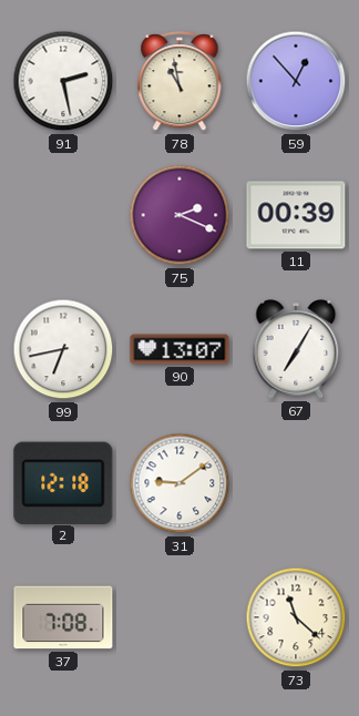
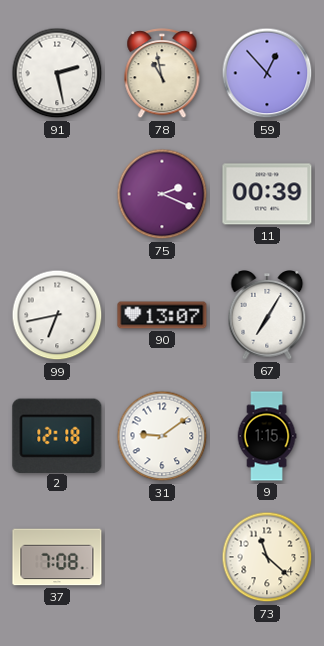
9: none -> 1:15 (267, 436)
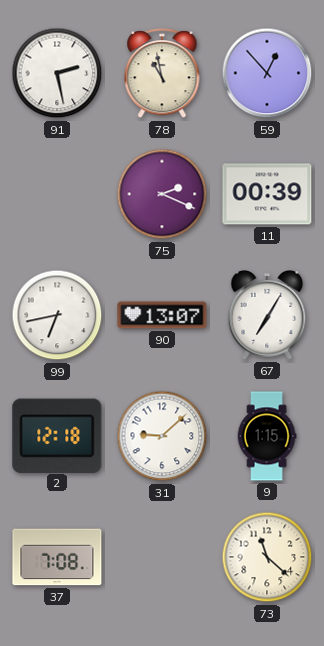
31: 9:09 -> 9:08 (162, 436)
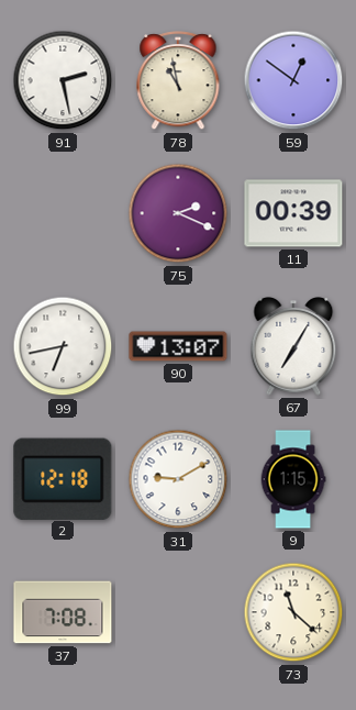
59: 12:53 -> 12:51 (293, 80)
31: 9:08 -> 9:10 (178, 479)
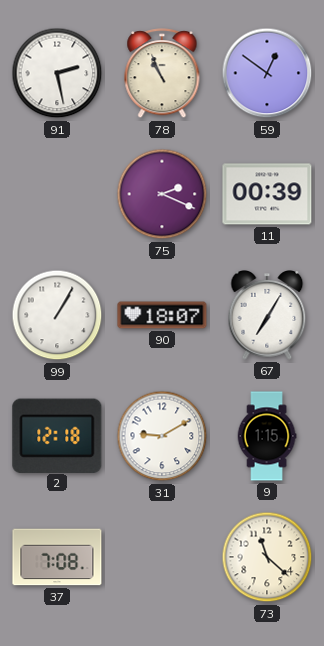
78: 10:58 -> 10:56 (162, 74)
99: 6:43 -> 1:05 (57, 315)
90: 13:07 -> 18:07 (162, 315)
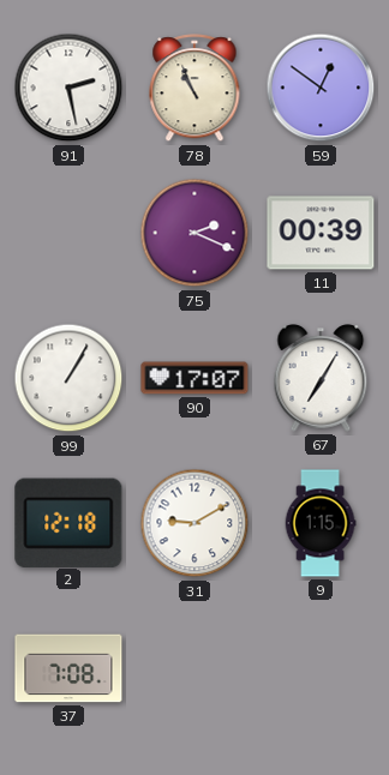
90: 18:07 -> 17:07 (194, 378)
73: 11:22 -> none (267, 557)
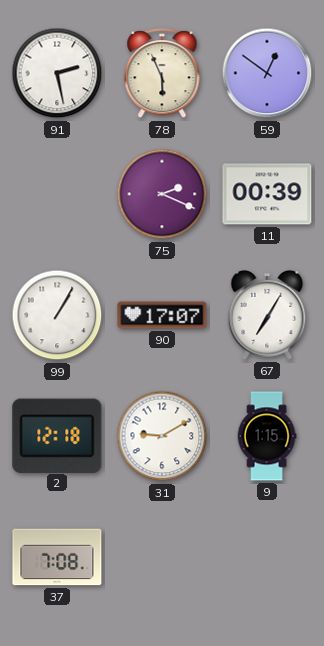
78: 10:56 -> 5:56 (162, 74)
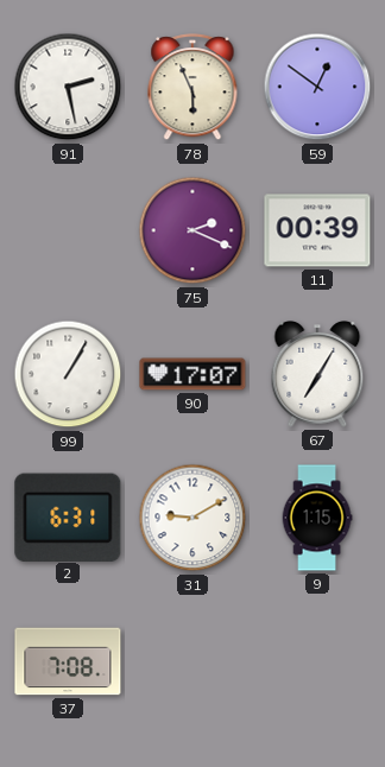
2: 12:18 -> 6:31 (68, 516)
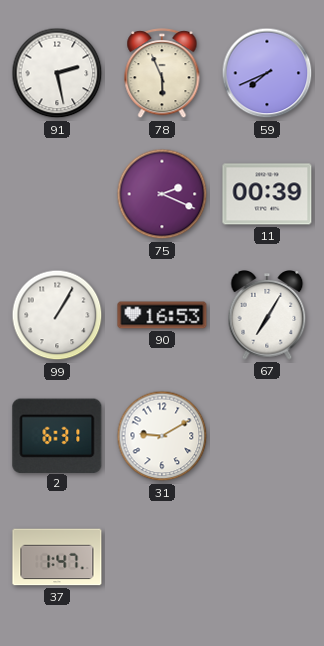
59: 12:51 -> 7:41 (267, 73)
90: 17:07 -> 16:53 (162, 315)
9: 1:15 -> none (317, 518)
37: 7:08 -> 1:47 (57, 557)
